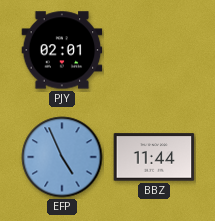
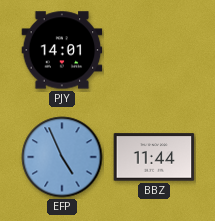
PJY: 02:01 -> 14:01 (62, 50)
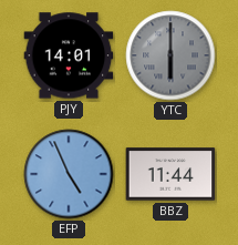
YTC: none -> 6:00 (170, 55)
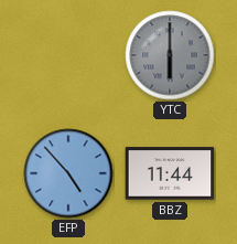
PJY: 14:01 -> none (69, 55)
EFP: 4:56 -> 4:53 (68, 173)
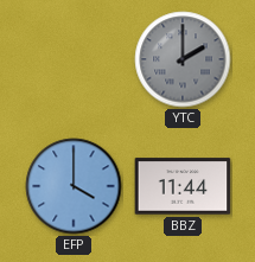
YTC: 6:00 -> 2:00 (183, 59)
EFP: 4:53 -> 4:00 (74, 186)
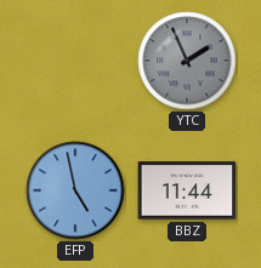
YTC: 2:00 -> 1:56 (187, 61)
EFP: 4:00 -> 4:58 (75, 190)
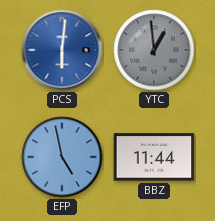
PCS: none -> 6:01 (62, 50)
YTC: 1:56 -> 12:59 (154, 50)
